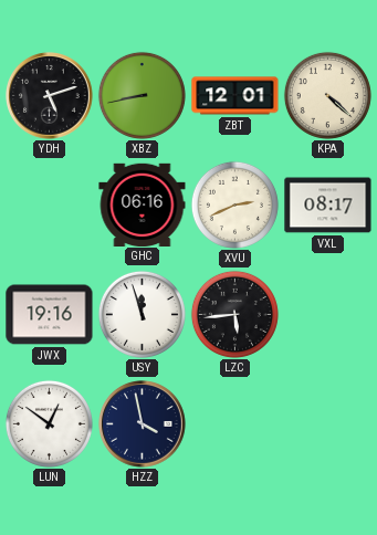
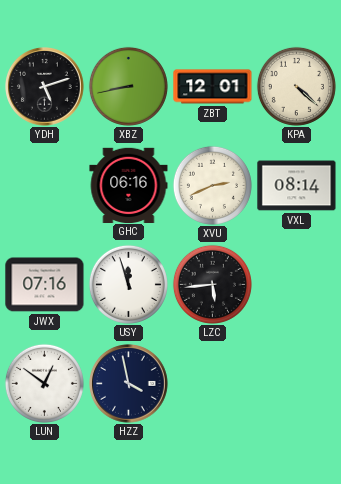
VXL: 08:17 -> 08:14 (297, 186)
JWX: 19:16 -> 07:16 (45, 285)
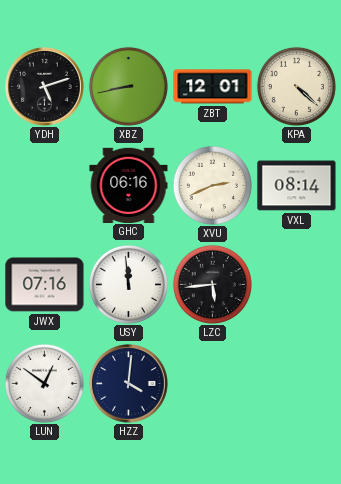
USY: 11:57 -> 11:59 (128, 284)
HZZ: 3:58 -> 4:01 (129, 384)
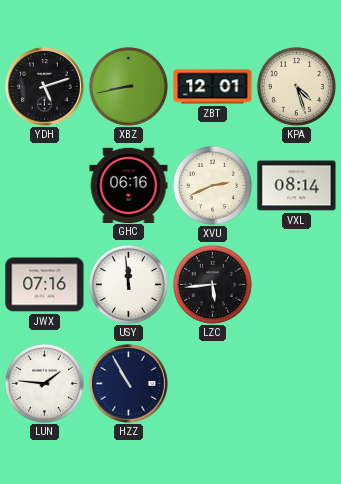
KPA: 4:22 -> 4:27 (296, 86)
LUN: 12:51 -> 1:46 (44, 383)
HZZ: 4:01 -> 10:55 (129, 384)
